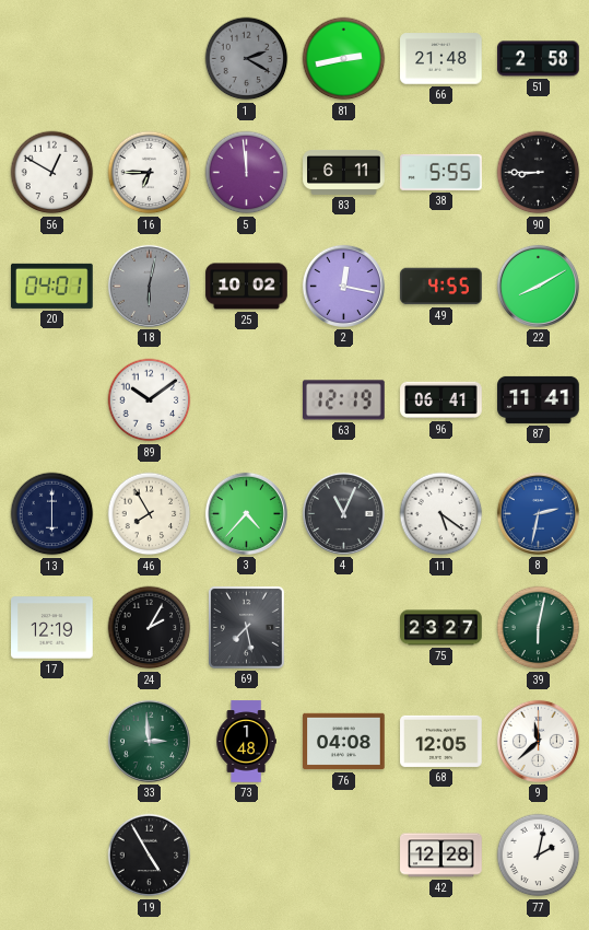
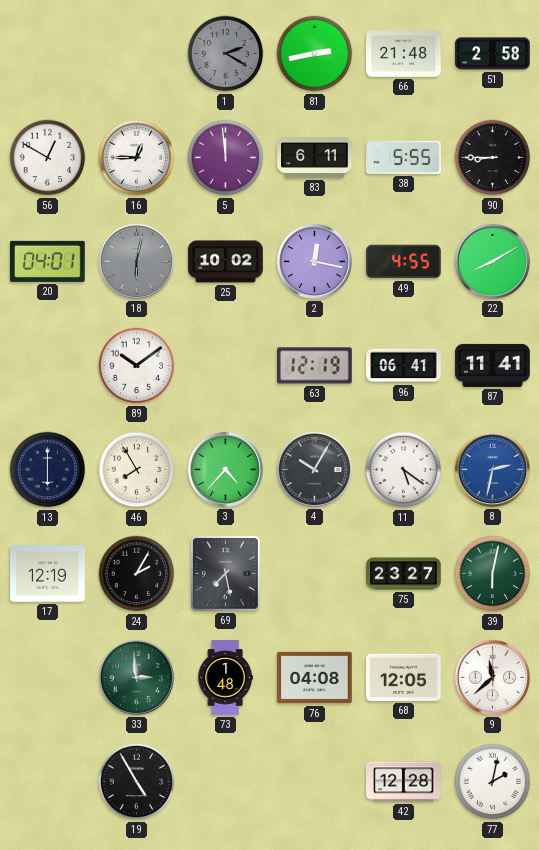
16: 6:45 -> 12:45 (137, 158)
4: 11:04 -> 10:05 (314, 469)
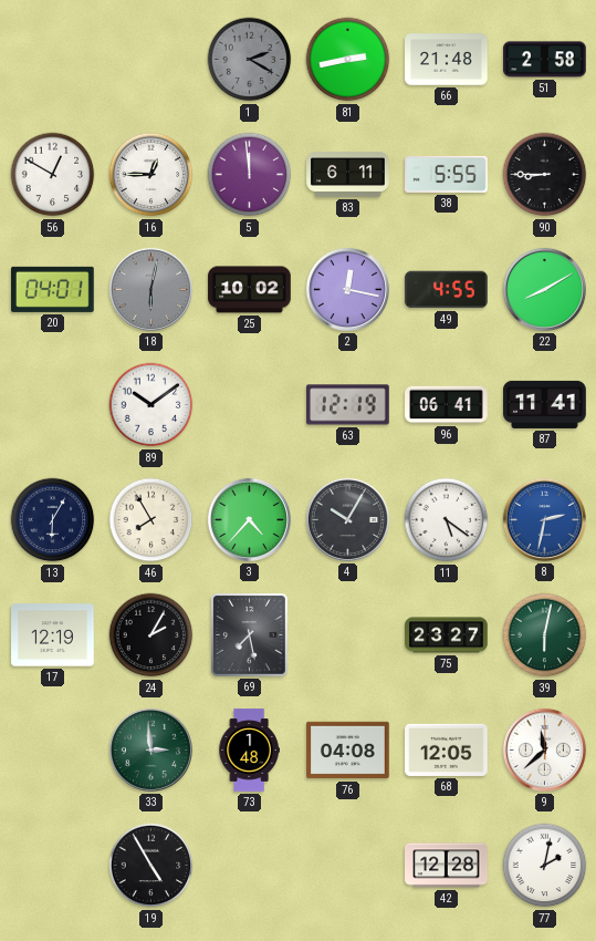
13: 6:00 -> 6:05 (53, 520)
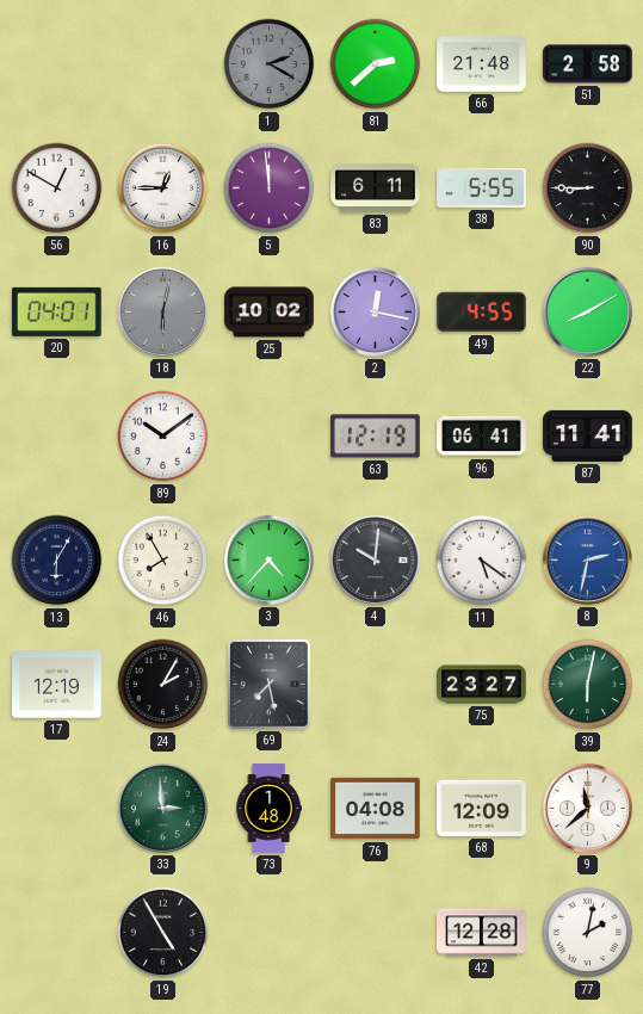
81: 2:43 -> 2:38 (376, 64)
4: 10:05 -> 10:01 (375, 559)
68: 12:05 -> 12:09 (482, 808)
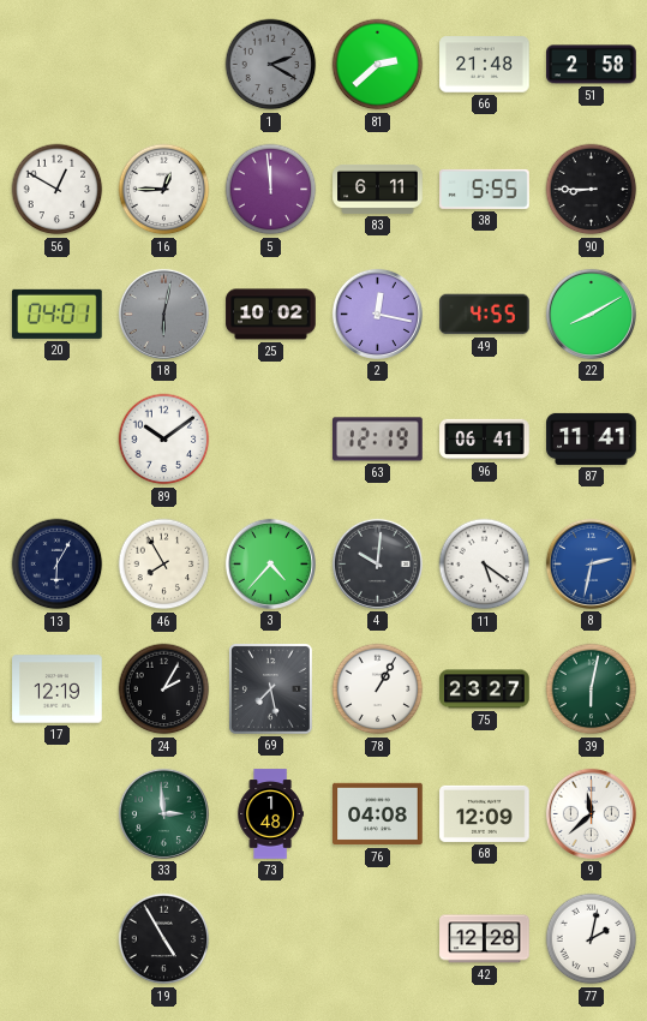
78: none -> 1:05 (378, 689)
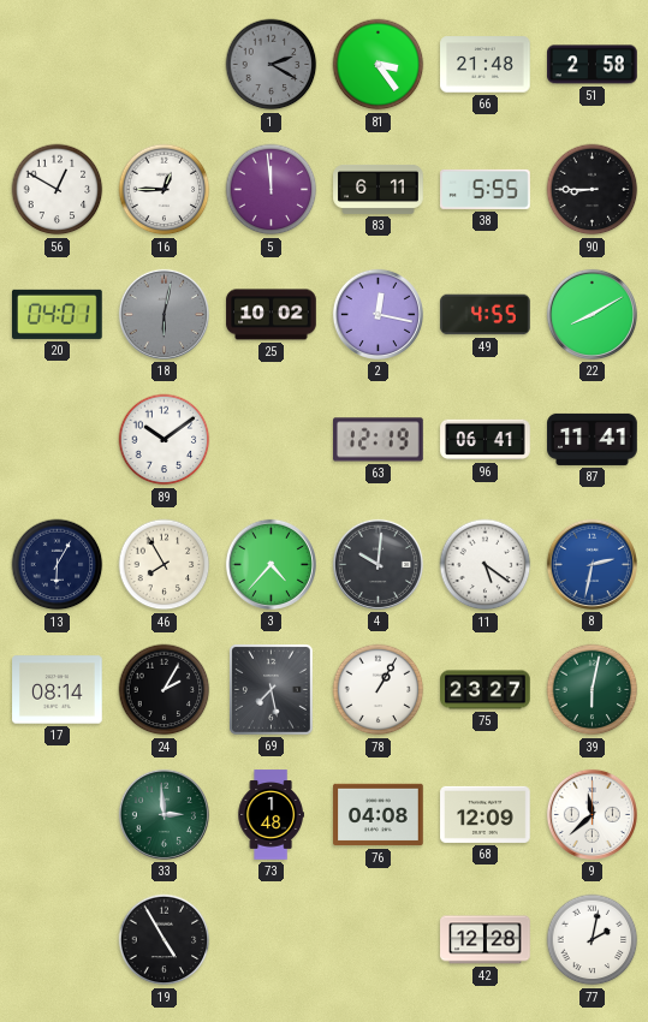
81: 2:38 -> 3:24 (379, 65)
17: 12:19 -> 08:14 (58, 690)
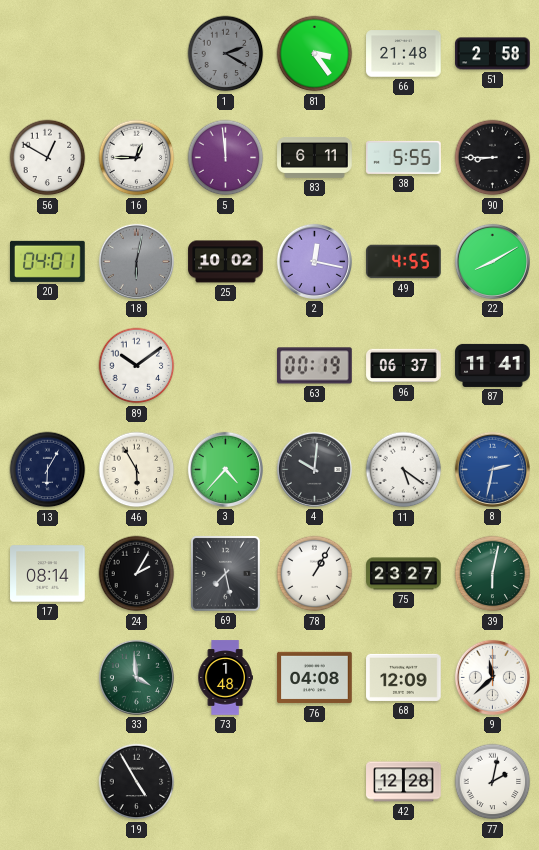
63: 12:19 -> 00:19 (315, 366)
96: 06:41 -> 06:37 (404, 366)
46: 7:55 -> 5:55 (137, 470)
33: 2:59 -> 3:59 (136, 677)
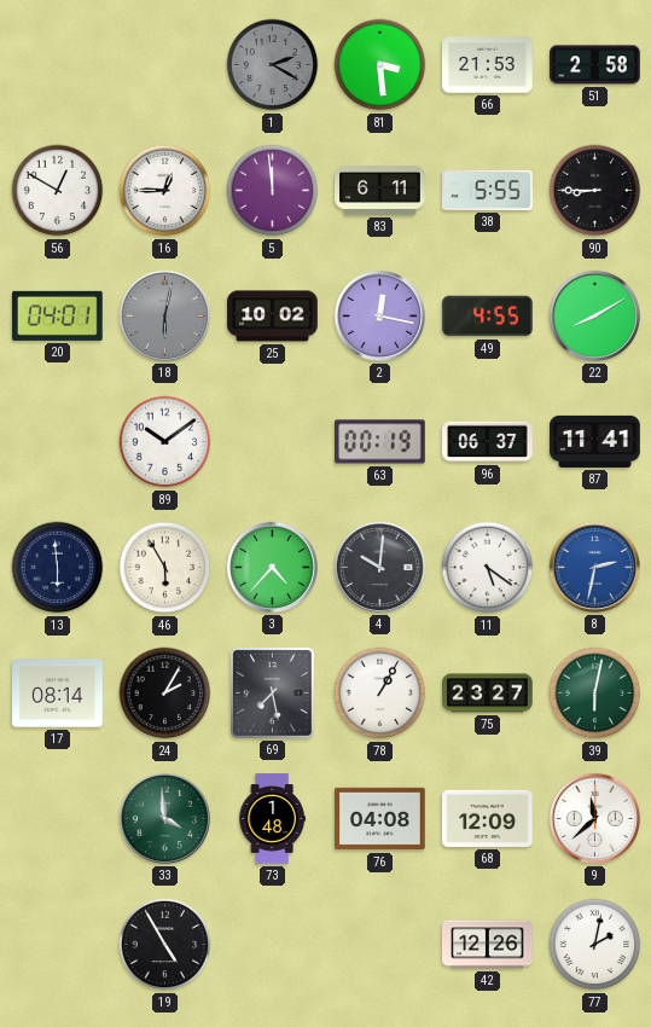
81: 3:24 -> 3:29 (380, 65)
66: 21:48 -> 21:53 (488, 65)
13: 6:05 -> 5:59 (58, 568)
42: 12:28 -> 12:26 (488, 945)
